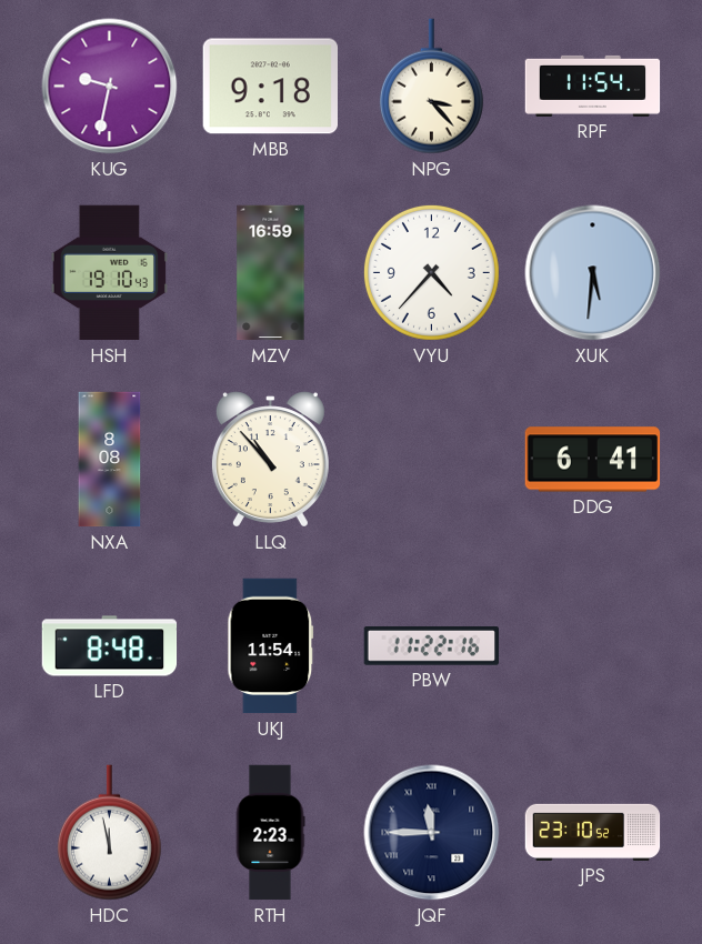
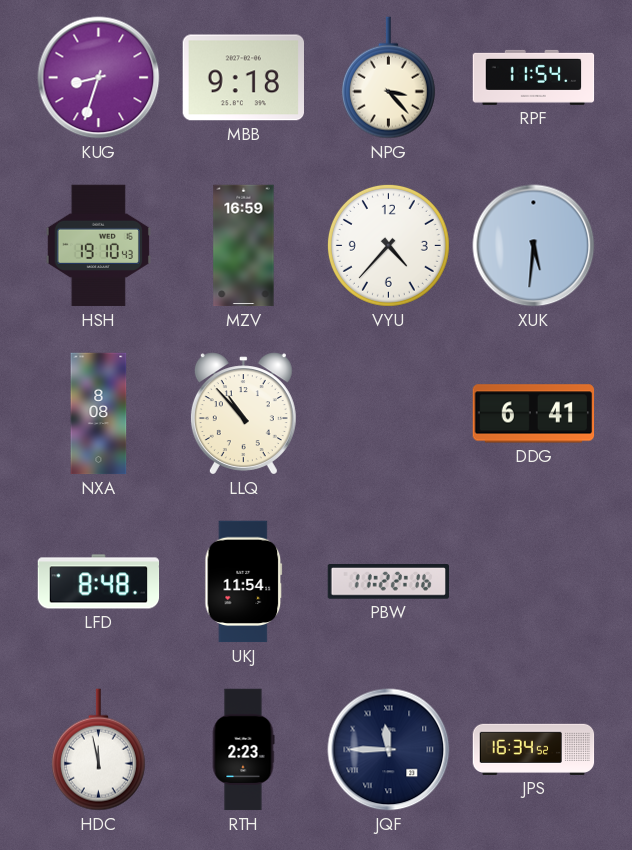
KUG: 9:32 -> 8:33 (99, 78)
JPS: 23:10 -> 16:34 (534, 749)
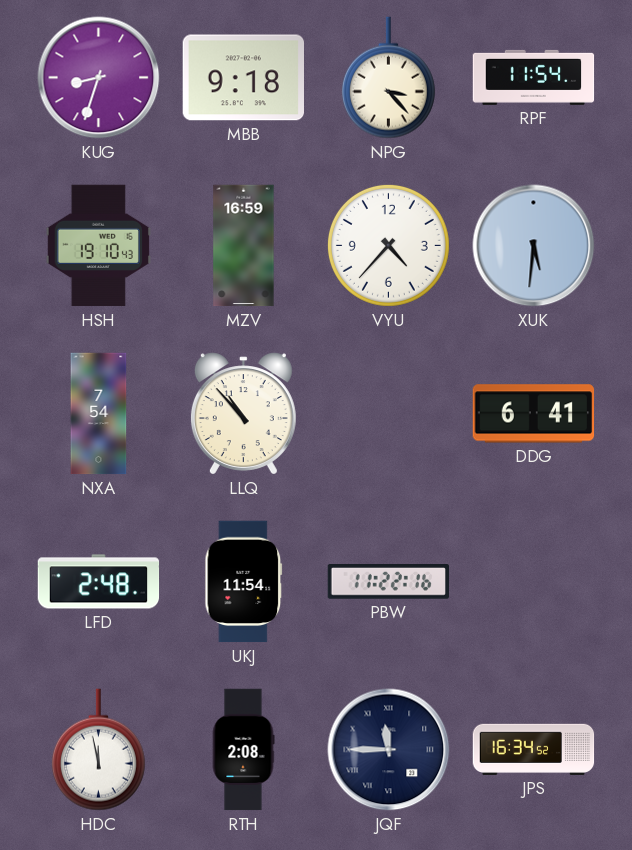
NXA: 8:08 -> 7:54 (99, 414)
LFD: 8:48 -> 2:48 (99, 582)
RTH: 2:23 -> 2:08 (243, 750)
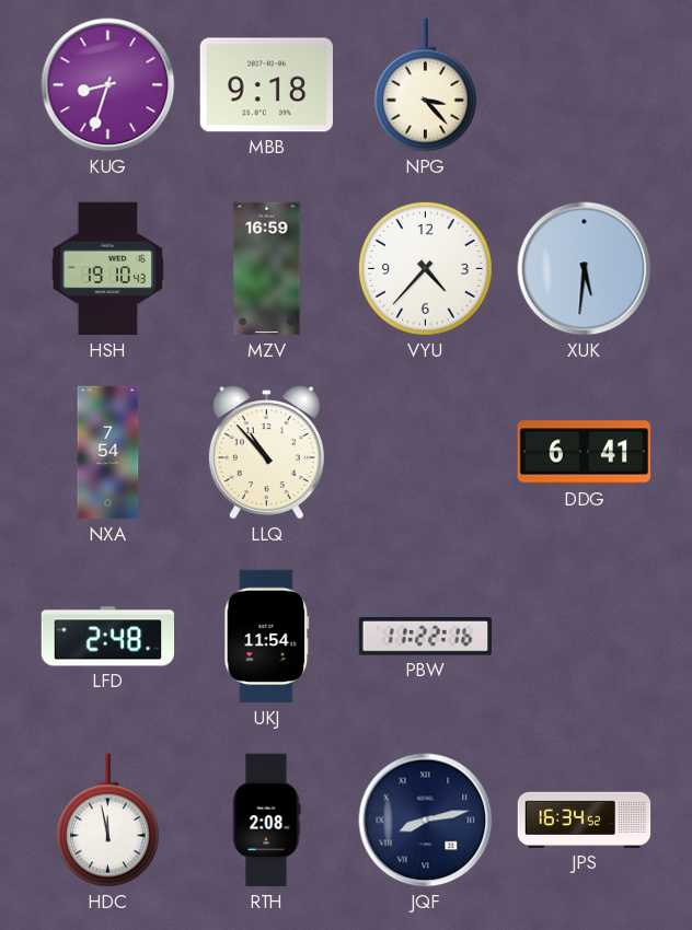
RPF: 11:54 -> none (534, 77)
JQF: 11:45 -> 8:13 (426, 821)
